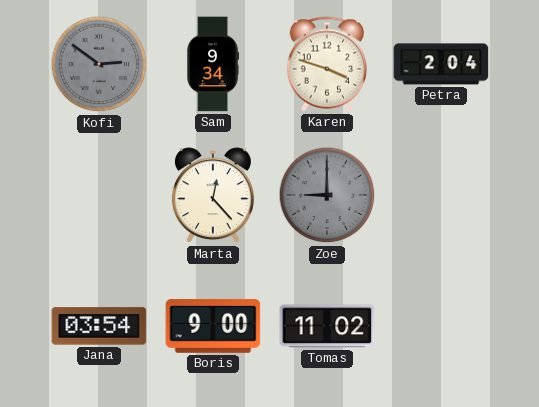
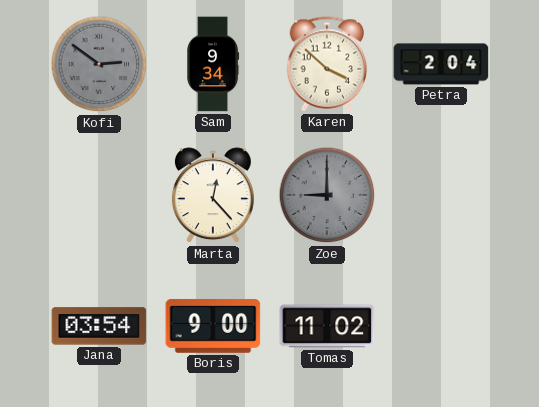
Karen: 3:48 -> 3:52 (327, 64)
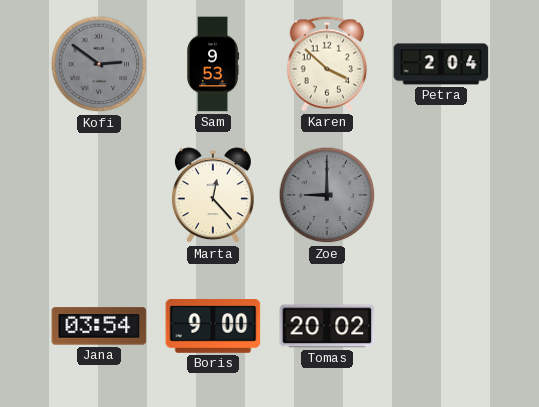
Sam: 9:34 -> 9:53 (213, 64)
Tomas: 11:02 -> 20:02 (327, 326)
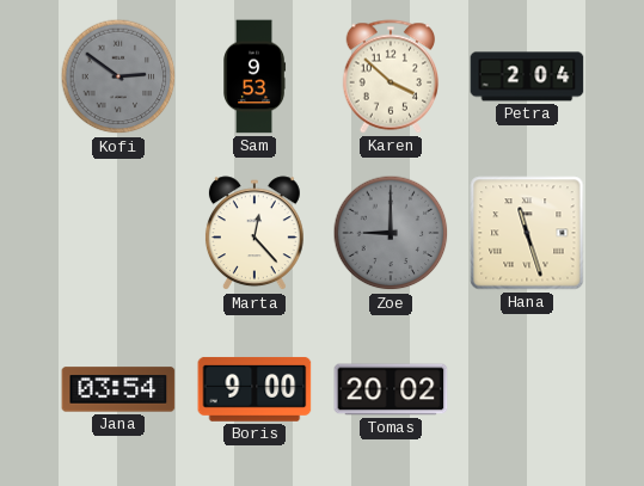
Hana: none -> 11:27 (527, 233)
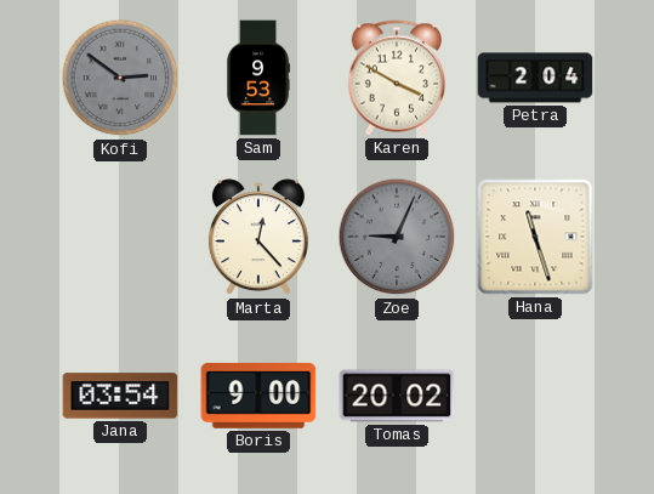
Karen: 3:52 -> 3:50 (397, 78)
Zoe: 9:00 -> 9:04 (397, 237)
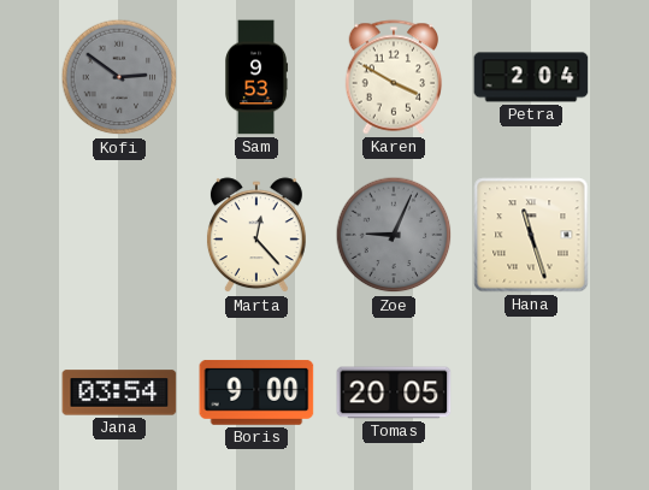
Tomas: 20:02 -> 20:05 (394, 392)
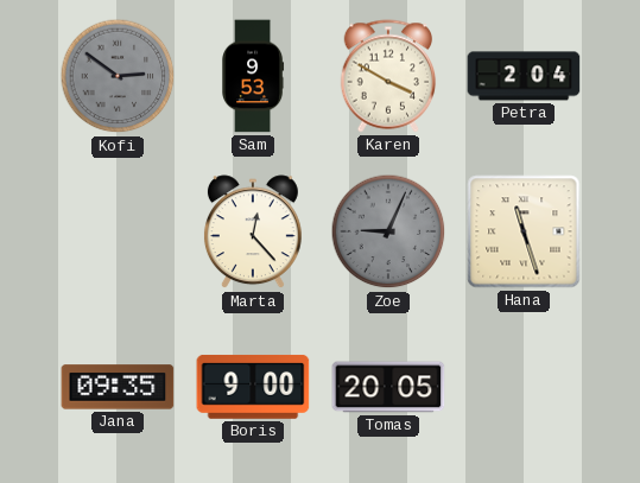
Jana: 03:54 -> 09:35 (118, 387)
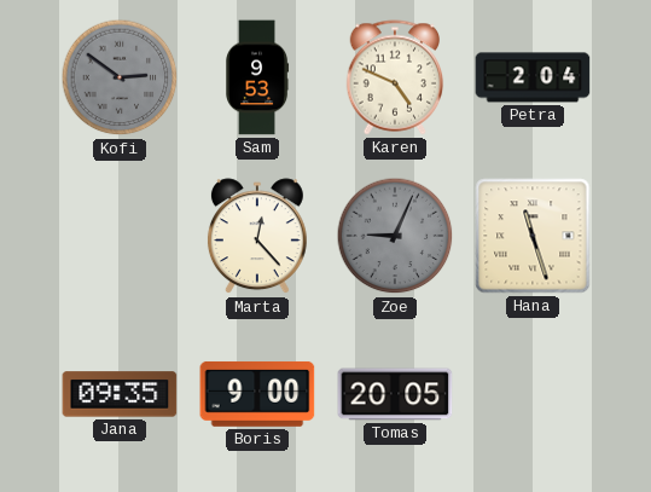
Karen: 3:50 -> 4:49 (395, 77)
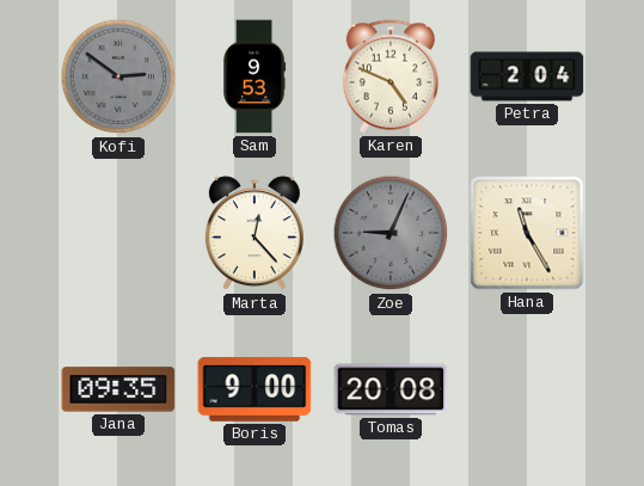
Hana: 11:27 -> 11:25 (527, 233)
Tomas: 20:05 -> 20:08 (391, 389)
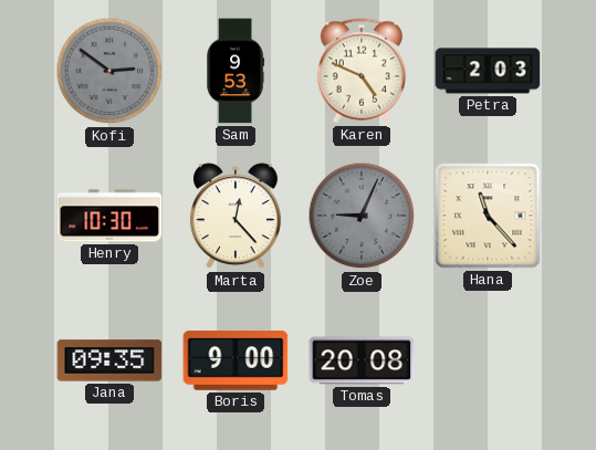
Petra: 2:04 -> 2:03 (488, 71)
Henry: none -> 10:30 (109, 216)
Hana: 11:25 -> 11:23 (488, 216)
